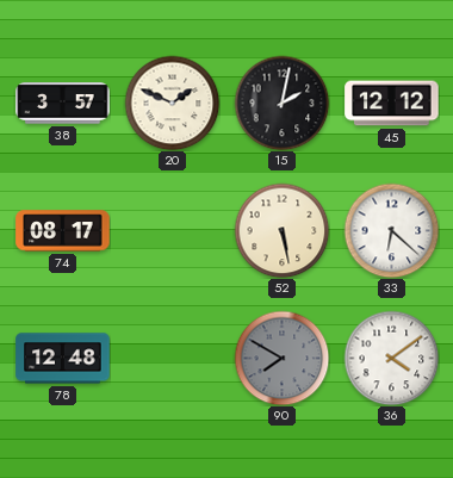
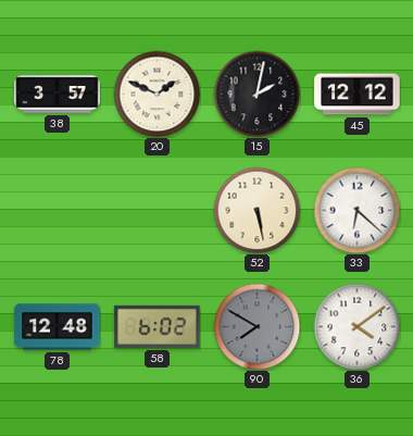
74: 08:17 -> none (63, 231)
58: none -> 6:02 (158, 326)
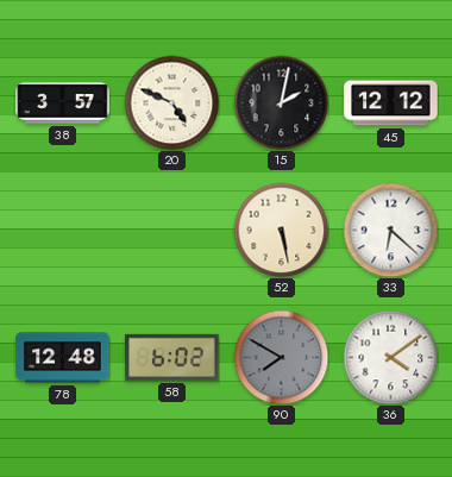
20: 1:49 -> 4:49 (171, 102)
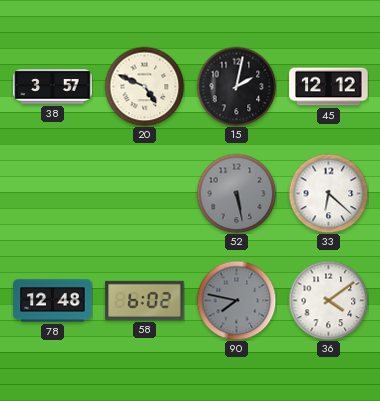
52 dial: cream -> grey (236, 193)
90: 7:50 -> 7:47 (236, 300)
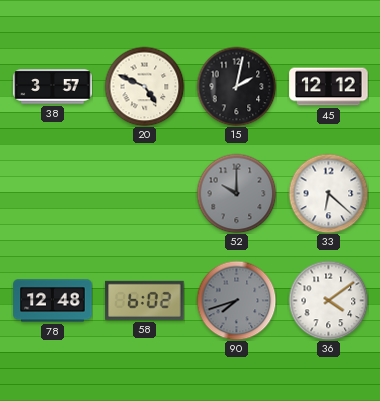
52: 5:28 -> 10:00 (236, 193)
90: 7:47 -> 7:42 (236, 300)
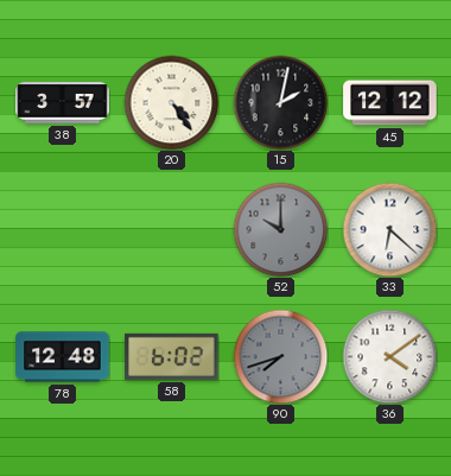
20: 4:49 -> 4:24 (171, 102)
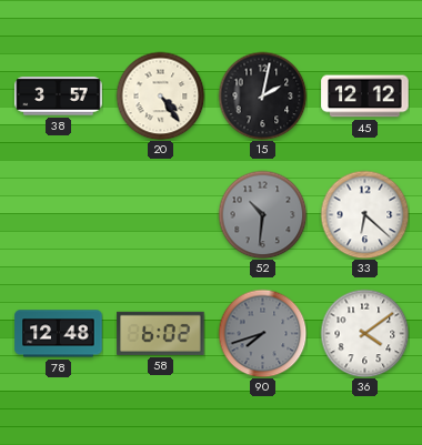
52: 10:00 -> 10:31 (262, 214)
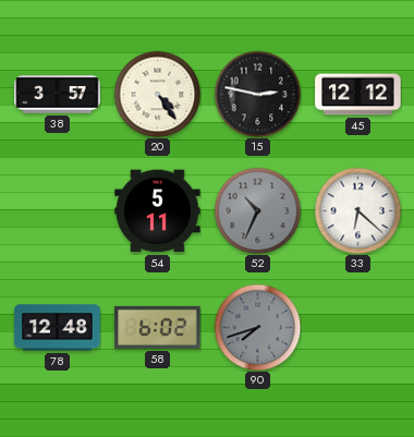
15: 2:02 -> 2:47 (257, 94)
54: none -> 5:11 (158, 211)
52: 10:31 -> 10:34 (257, 210)
36: 4:09 -> none (364, 333)
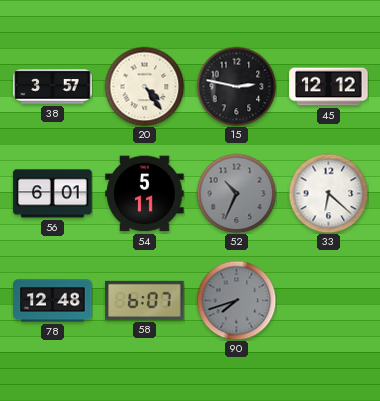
56: none -> 6:01 (53, 194)
58: 6:02 -> 6:07 (145, 300)
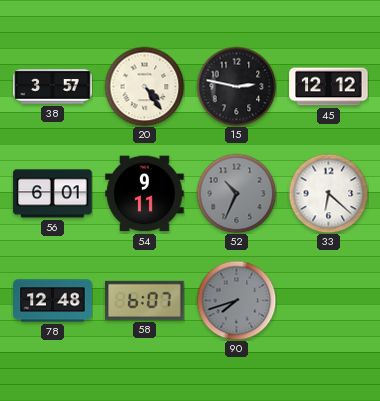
54: 5:11 -> 9:11 (145, 194)
